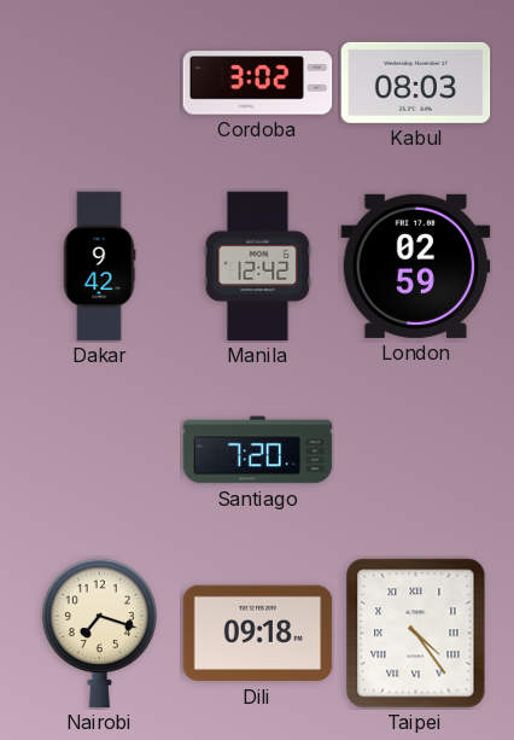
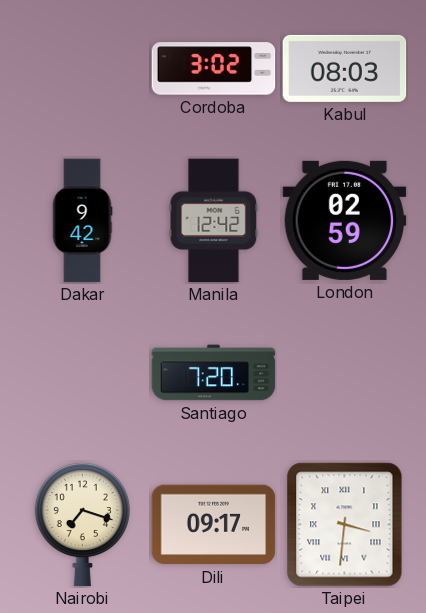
Dili: 09:18 -> 09:17 (214, 525)
Taipei: 4:24 -> 3:31 (345, 525)
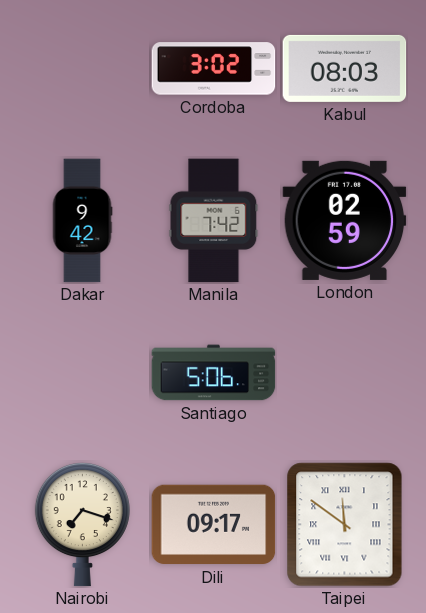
Manila: 12:42 -> 7:42 (214, 221)
Santiago: 7:20 -> 5:06 (214, 373)
Taipei: 3:31 -> 11:51 (345, 525)
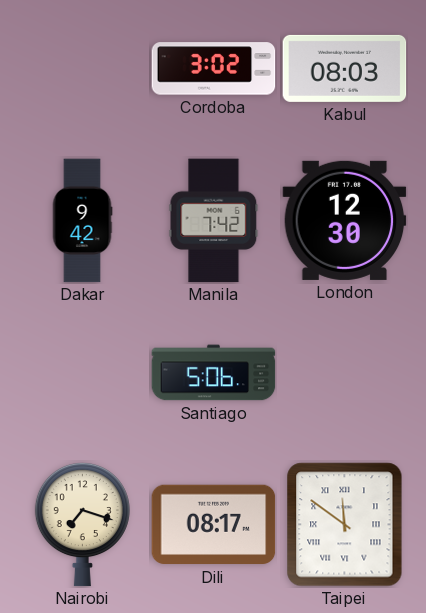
London: 02:59 -> 12:30 (345, 220)
Dili: 09:17 -> 08:17 (214, 525)
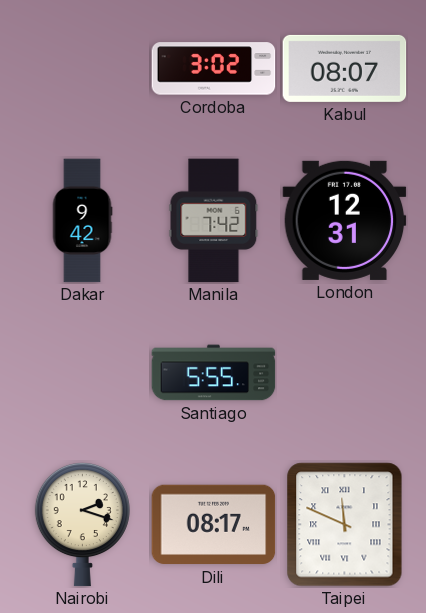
Kabul: 08:03 -> 08:07 (345, 68)
London: 12:30 -> 12:31 (345, 220)
Santiago: 5:06 -> 5:55 (214, 373)
Nairobi: 7:18 -> 2:18 (82, 524)
Taipei: 11:51 -> 11:49 (345, 525)
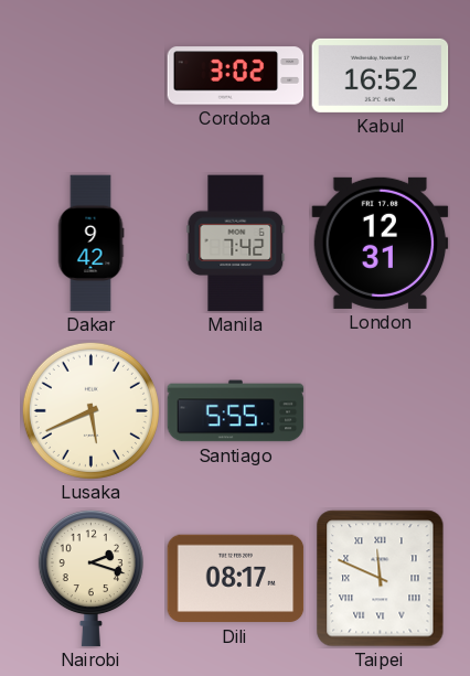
Kabul: 08:07 -> 16:52 (381, 75)
Lusaka: none -> 5:41 (90, 410)
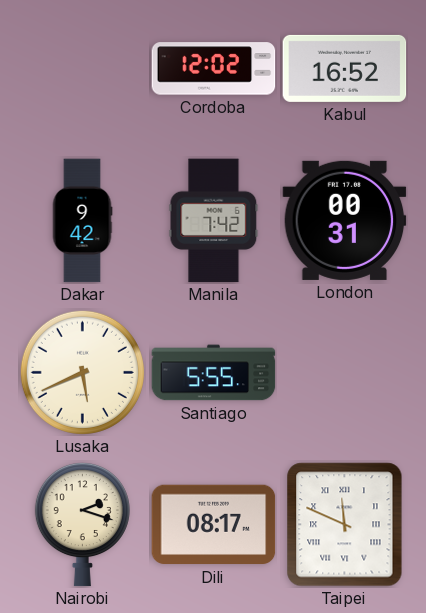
Cordoba: 3:02 -> 12:02 (214, 69)
London: 12:31 -> 00:31 (345, 220)
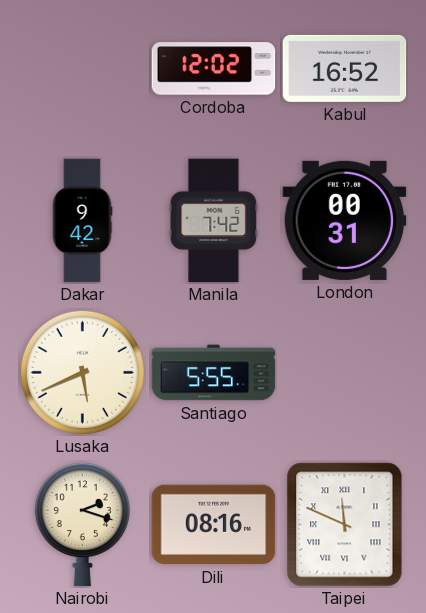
Dili: 08:17 -> 08:16 (214, 525)
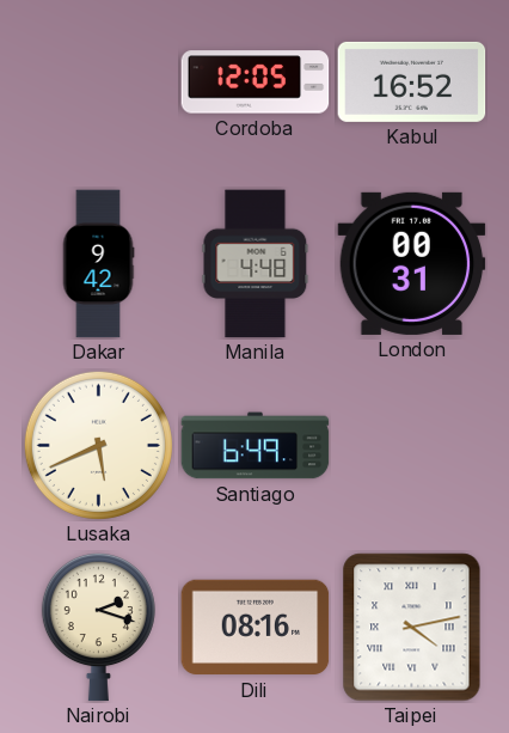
Cordoba: 12:02 -> 12:05 (256, 83)
Manila: 7:42 -> 4:48 (256, 264)
Santiago: 5:55 -> 6:49 (256, 446)
Taipei: 11:49 -> 4:13 (412, 628)
